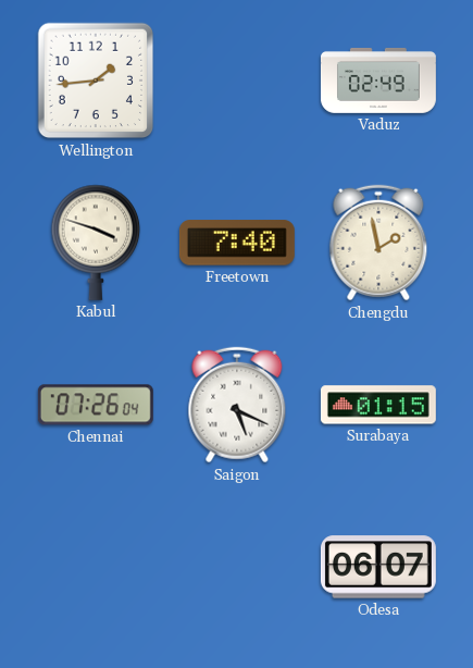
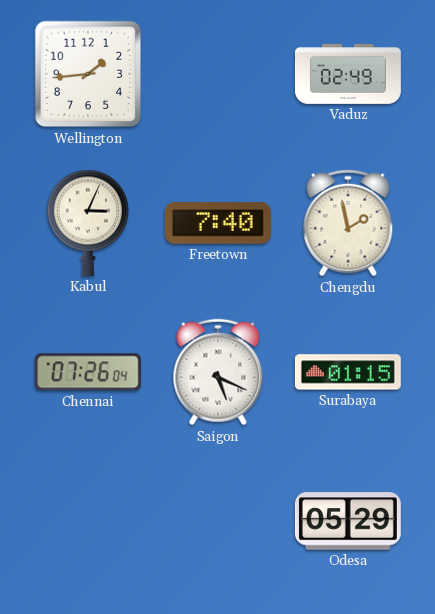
Kabul: 3:48 -> 3:04 (88, 223)
Odesa: 06:07 -> 05:29 (348, 521)
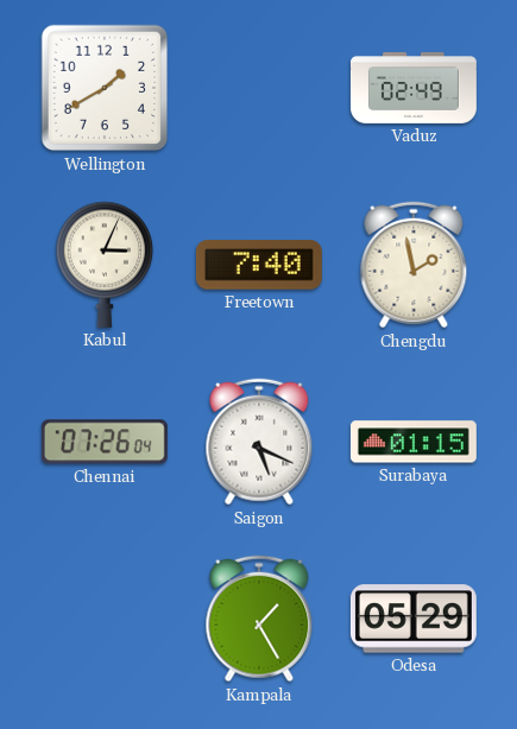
Wellington: 1:44 -> 1:40 (105, 88)
Kampala: none -> 1:25 (259, 619)
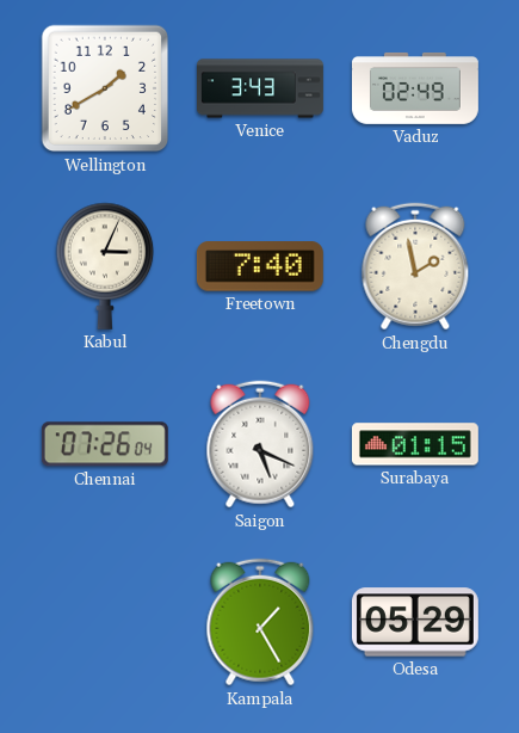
Venice: none -> 3:43 (261, 88)
